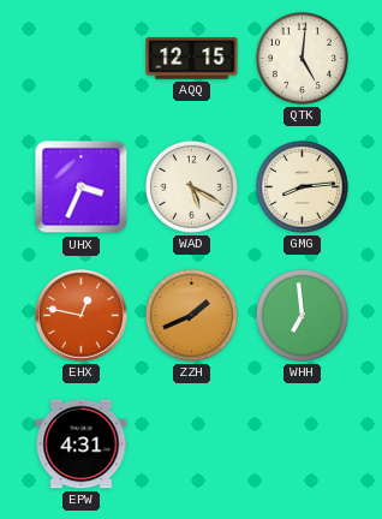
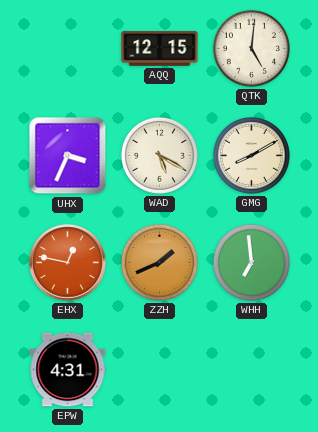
GMG: 8:14 -> 8:10 (251, 155)
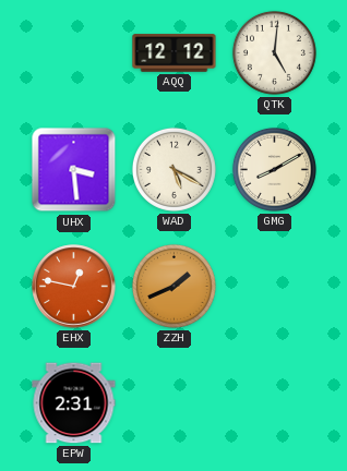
AQQ: 12:15 -> 12:12 (175, 53)
UHX: 3:34 -> 3:29 (74, 170)
WHH: 6:59 -> none (251, 262)
EPW: 4:31 -> 2:31 (74, 403)
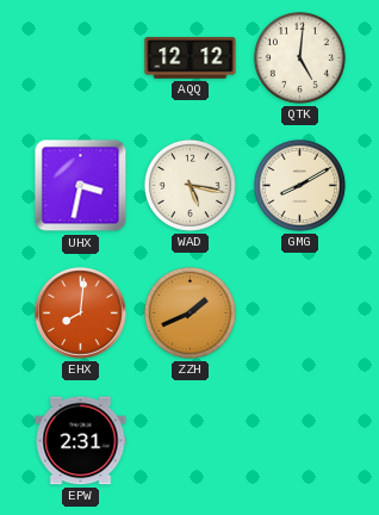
UHX: 3:29 -> 3:32 (81, 186)
WAD: 5:20 -> 5:17 (189, 185)
EHX: 12:47 -> 8:01 (81, 314)
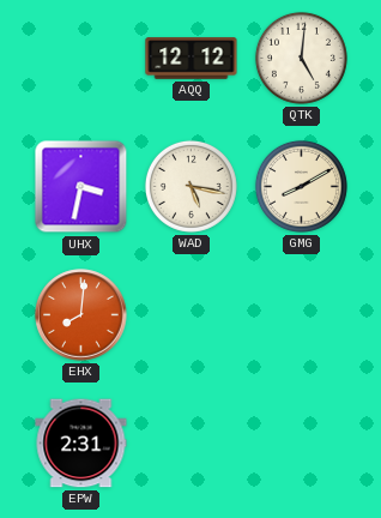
ZZH: 1:41 -> none (189, 312)
